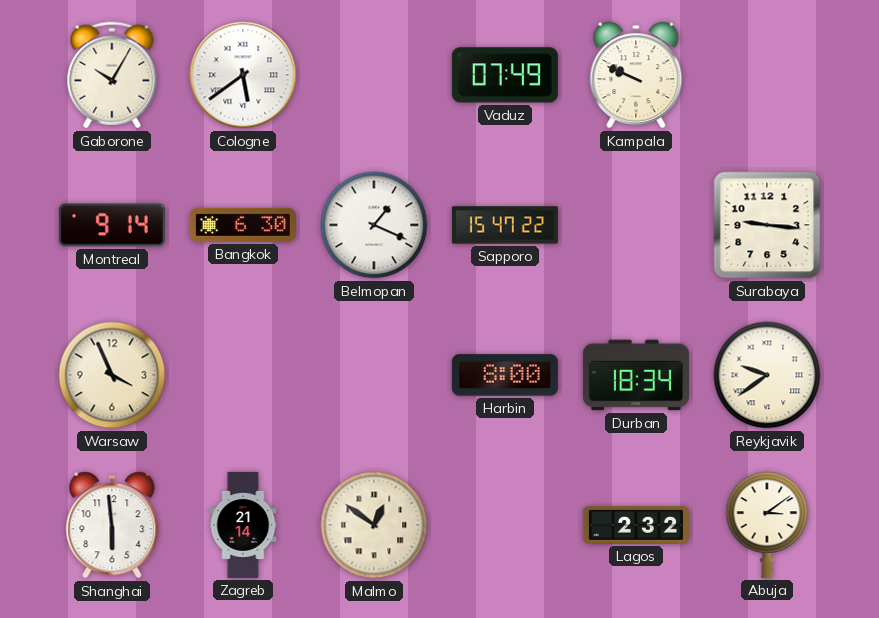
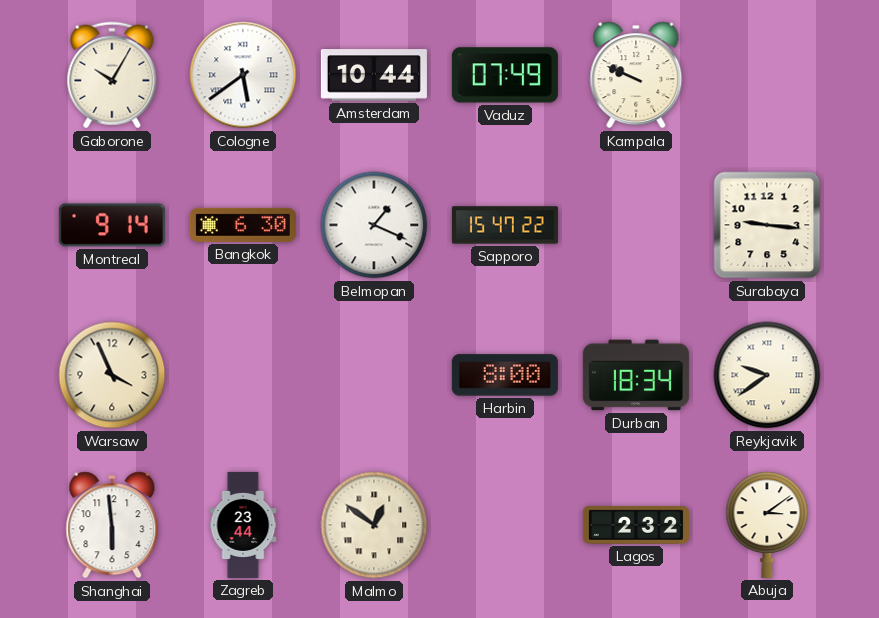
Amsterdam: none -> 10:44 (374, 75)
Zagreb: 21:14 -> 23:44 (243, 525)
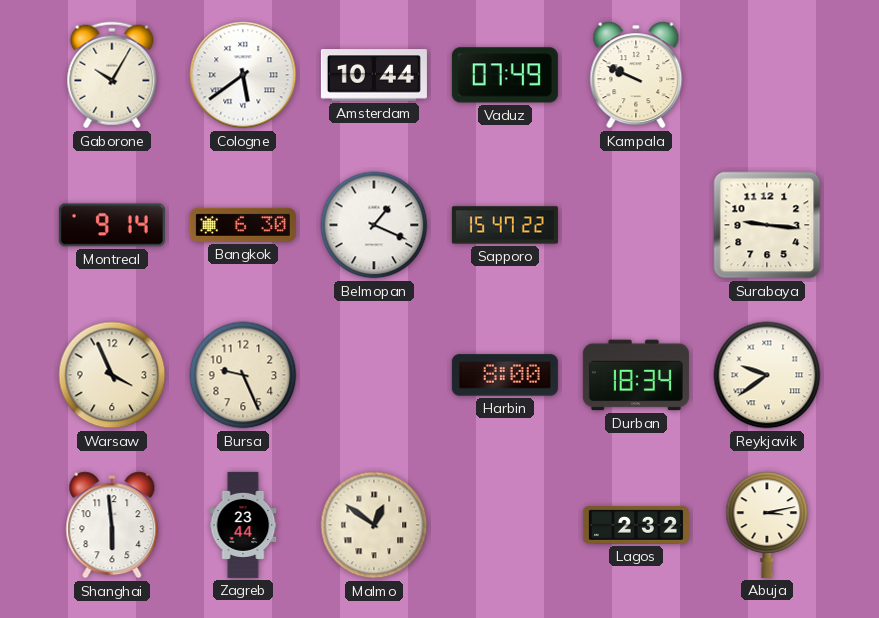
Bursa: none -> 9:26 (243, 375)
Abuja: 3:09 -> 3:13 (767, 525)
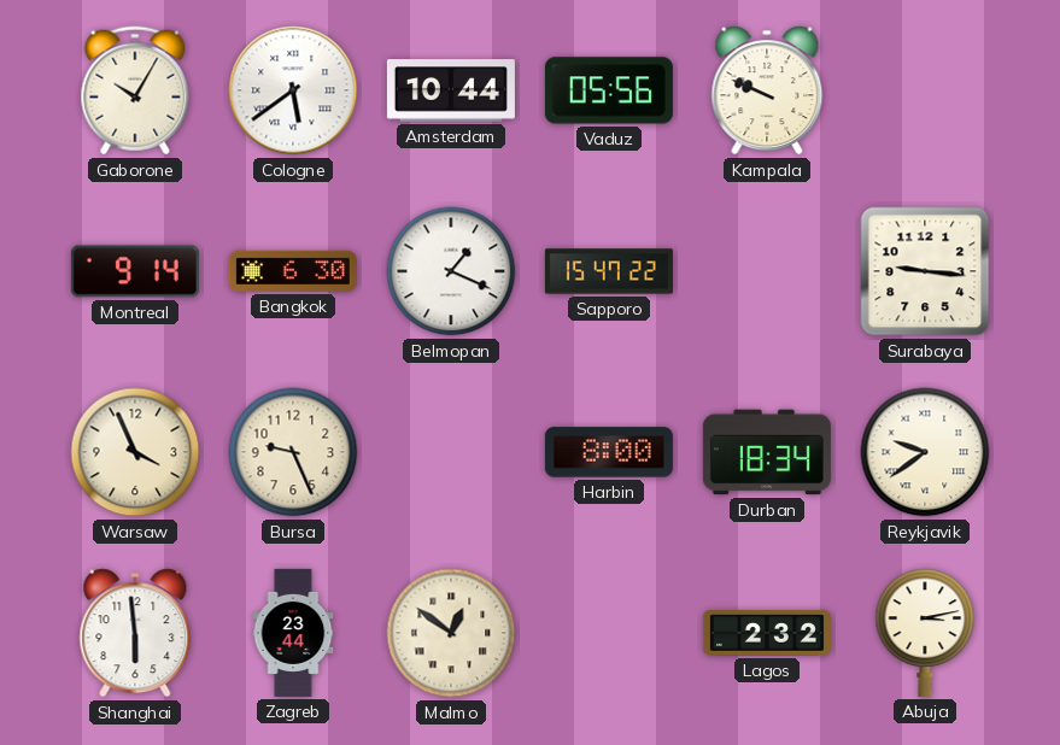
Vaduz: 07:49 -> 05:56 (609, 90)
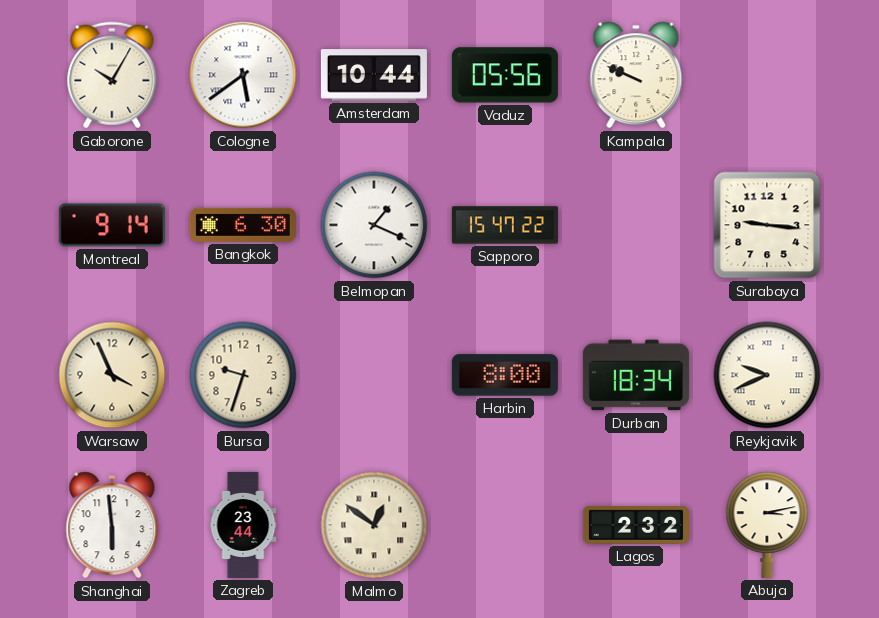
Bursa: 9:26 -> 9:33 (243, 375)
Reykjavik: 9:39 -> 9:41 (767, 375)
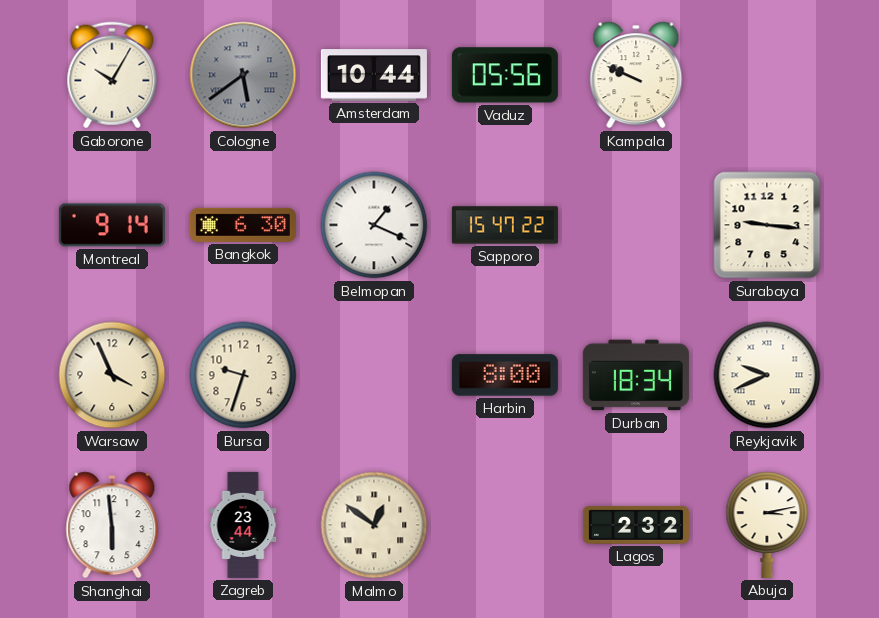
Cologne dial: white -> grey (243, 75)
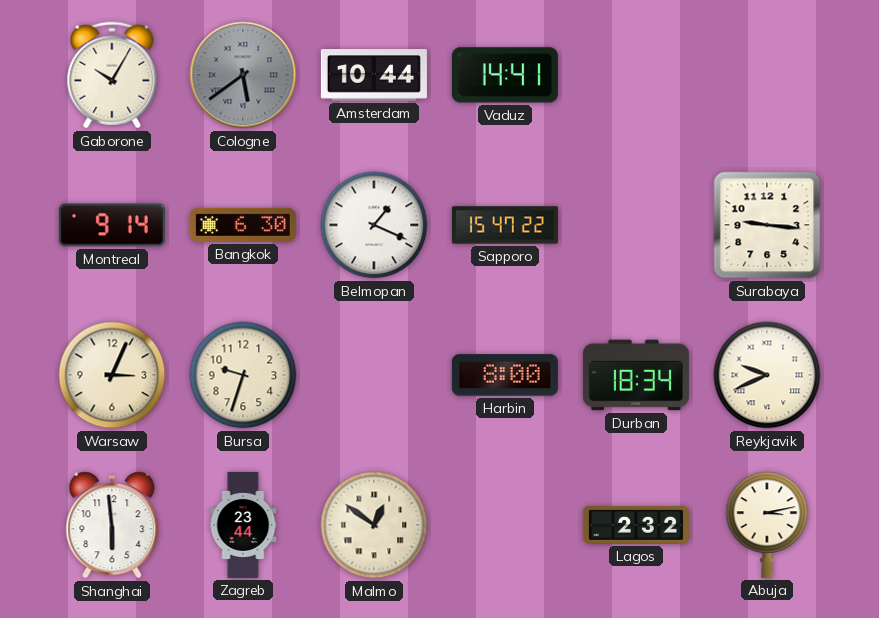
Vaduz: 05:56 -> 14:41 (505, 75)
Kampala: 9:49 -> none (636, 75)
Warsaw: 3:56 -> 3:04 (112, 375)
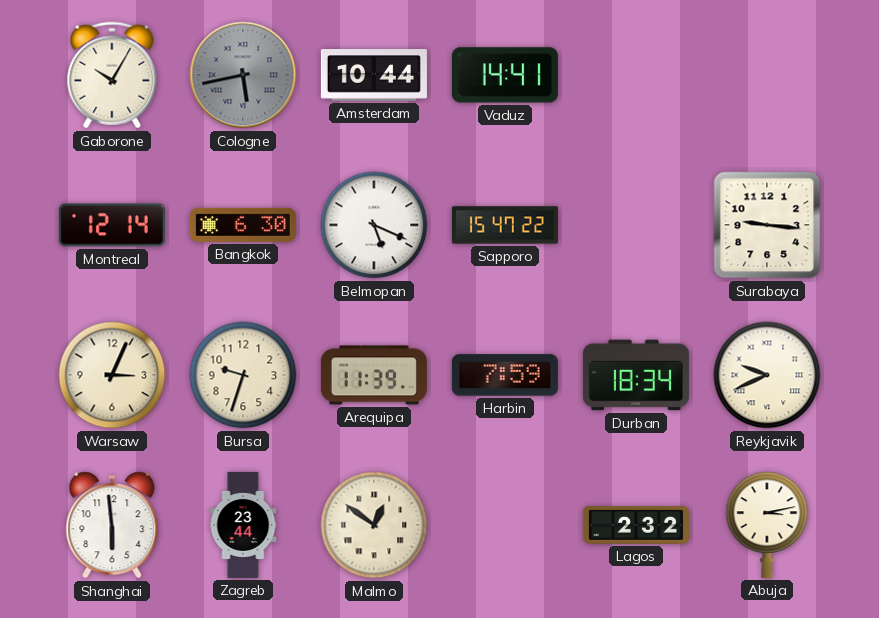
Cologne: 5:39 -> 5:43 (243, 75)
Montreal: 9:14 -> 12:14 (112, 225)
Belmopan: 1:19 -> 5:19 (374, 225)
Arequipa: none -> 11:39 (374, 375)
Harbin: 8:00 -> 7:59 (505, 375)
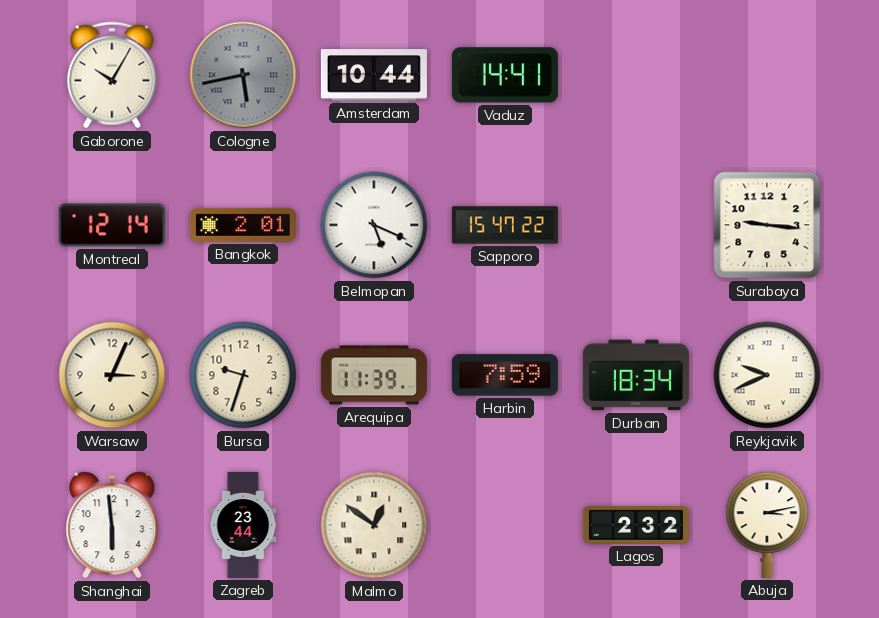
Bangkok: 6:30 -> 2:01 (243, 225)
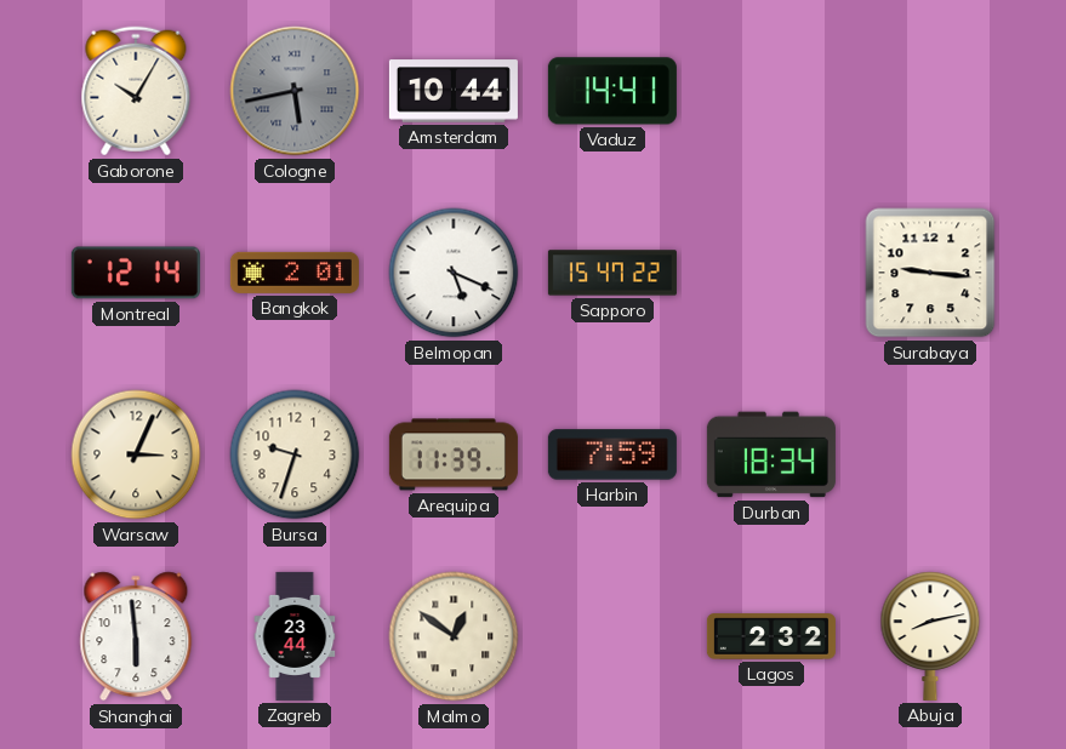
Reykjavik: 9:41 -> none (767, 375)
Abuja: 3:13 -> 8:13 (930, 636)
